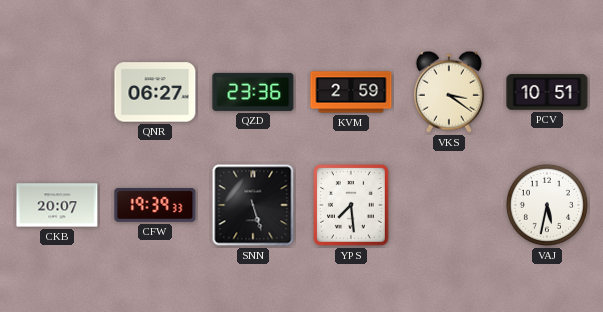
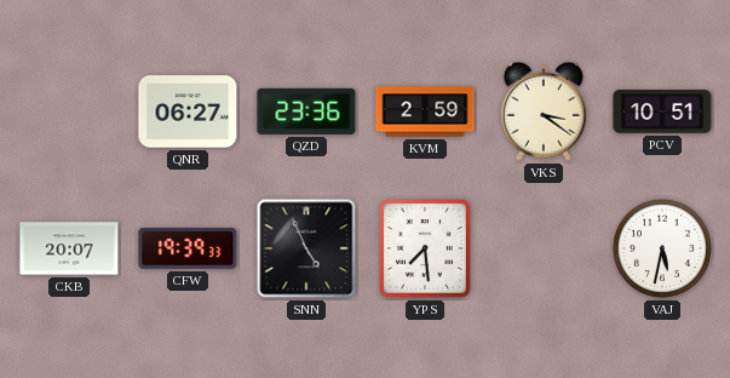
SNN: 5:27 -> 4:56 (306, 248)
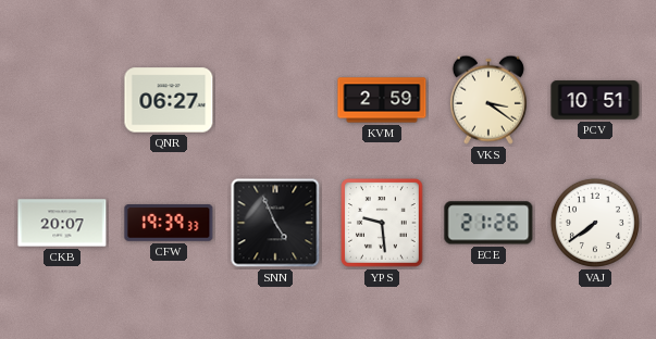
QZD: 23:36 -> none (306, 111)
YPS: 7:29 -> 9:29 (382, 223)
ECE: none -> 21:26 (488, 223)
VAJ: 5:32 -> 7:39 (595, 223)
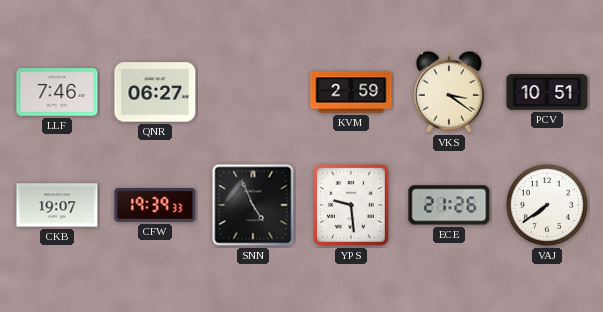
LLF: none -> 7:46 (57, 92)
CKB: 20:07 -> 19:07 (57, 205)
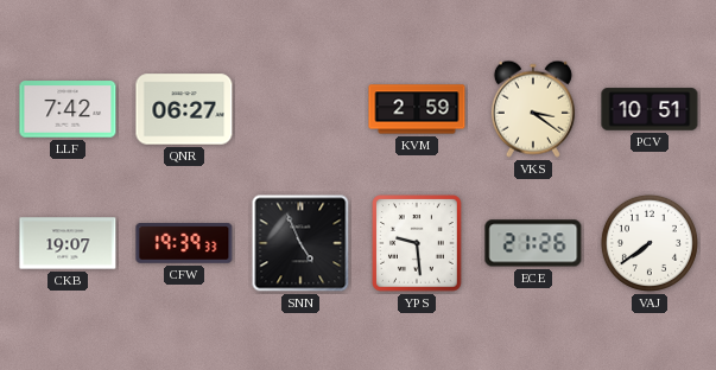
LLF: 7:46 -> 7:42 (68, 109)
